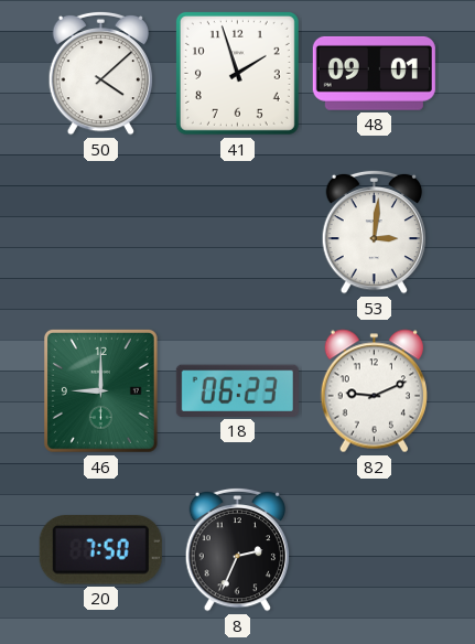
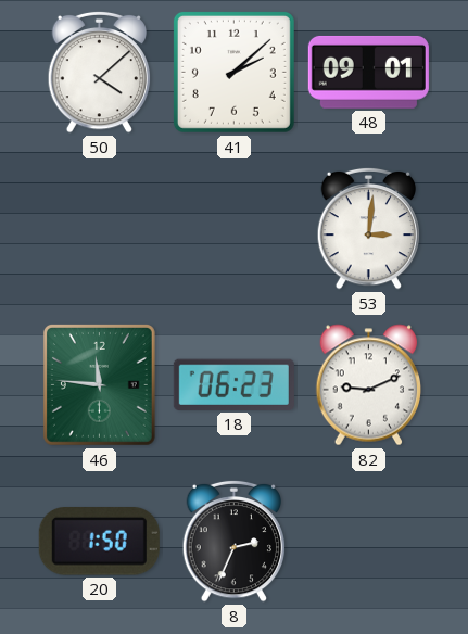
41: 1:57 -> 2:08 (233, 72)
46: 9:00 -> 11:46 (99, 384)
20: 7:50 -> 1:50 (99, 542)
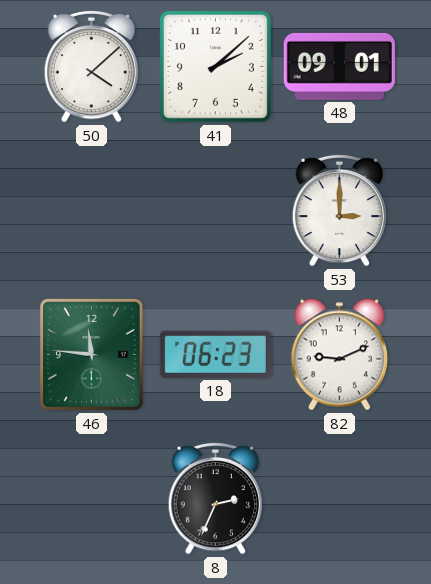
53: 3:01 -> 3:00 (339, 210)
20: 1:50 -> none (99, 542)
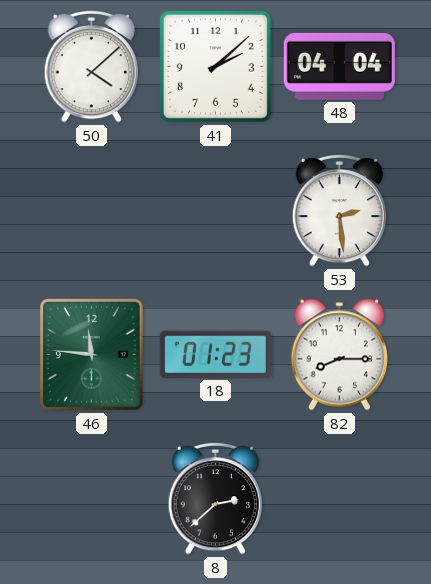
48: 09:01 -> 04:04 (339, 66)
53: 3:00 -> 2:29 (339, 210)
18: 06:23 -> 01:23 (215, 354)
82: 9:11 -> 8:15 (339, 355)
8: 2:34 -> 2:38 (215, 498)
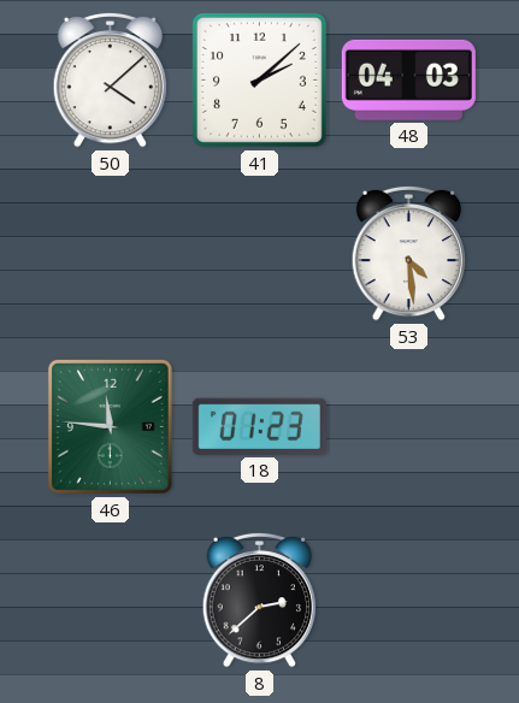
48: 04:04 -> 04:03 (408, 79)
53: 2:29 -> 4:29 (408, 253)
82: 8:15 -> none (339, 355)
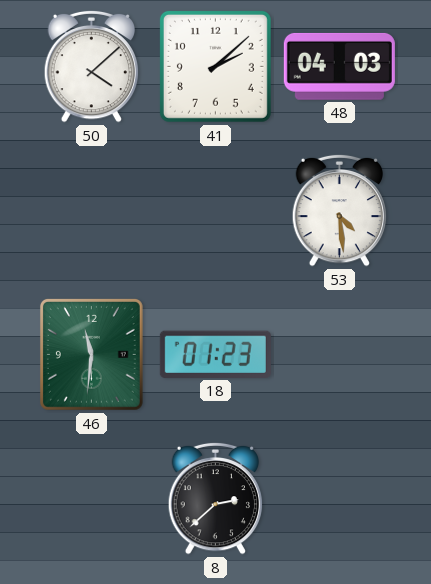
46: 11:46 -> 11:31 (91, 354)
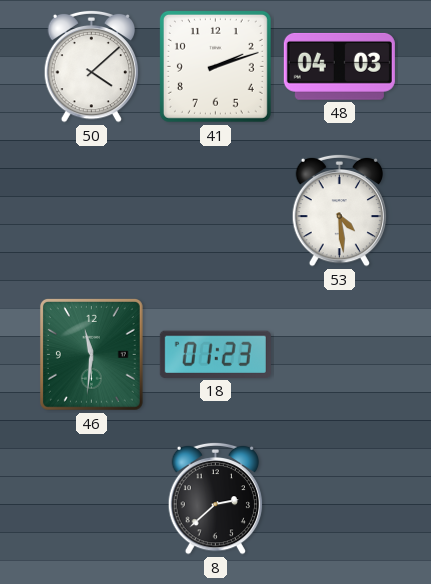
41: 2:08 -> 2:12 (215, 66)
